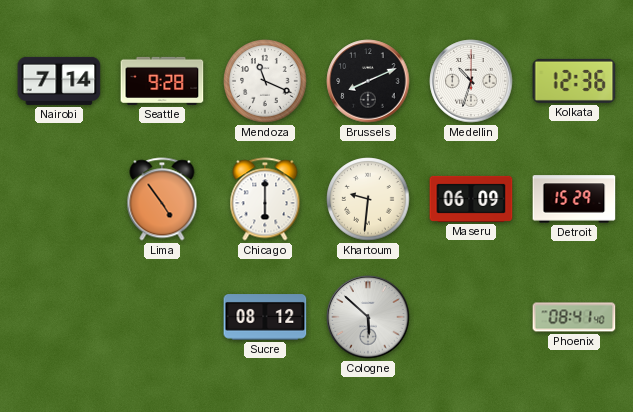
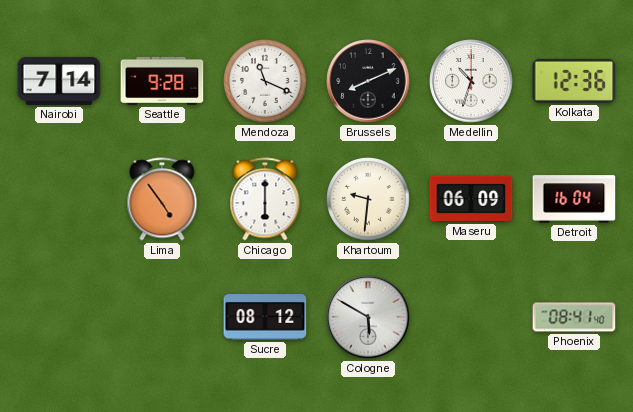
Detroit: 15:29 -> 16:04 (574, 199)
Cologne: 5:52 -> 5:50 (368, 317)
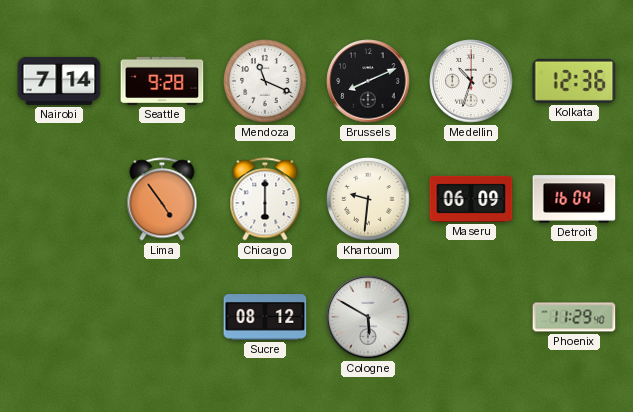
Phoenix: 08:41 -> 11:29 (574, 317)
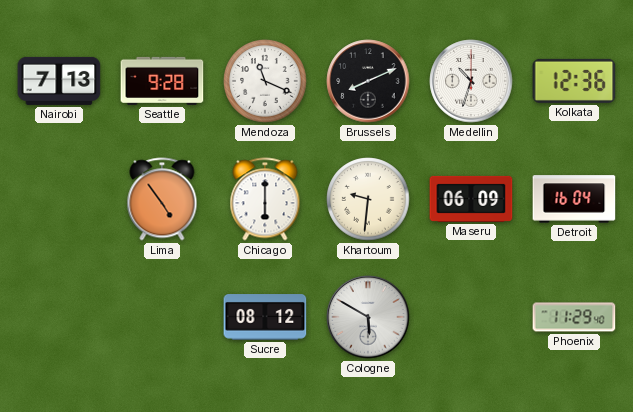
Nairobi: 7:14 -> 7:13 (59, 81)
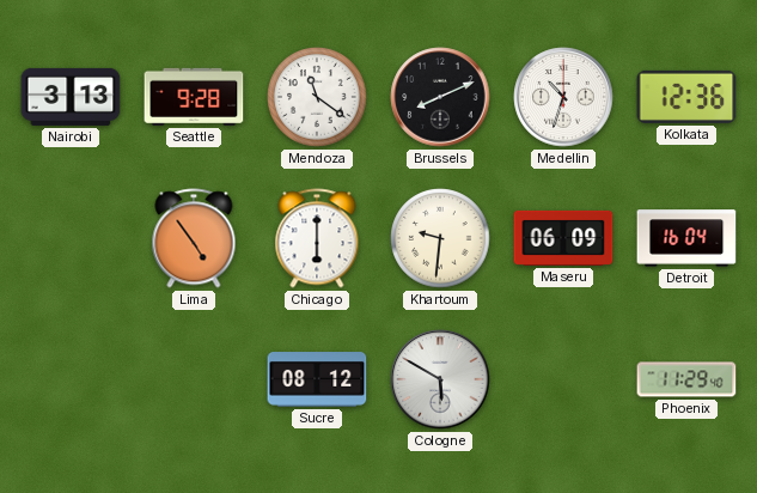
Nairobi: 7:13 -> 3:13 (71, 97)
Mendoza: 11:19 -> 11:21 (317, 97)
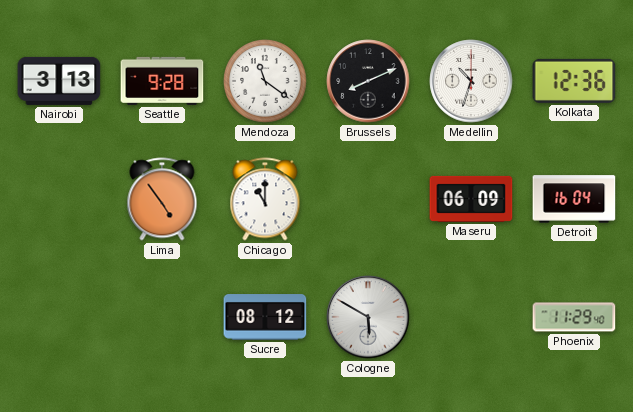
Chicago: 6:00 -> 11:00 (265, 199)
Khartoum: 9:31 -> none (440, 238)
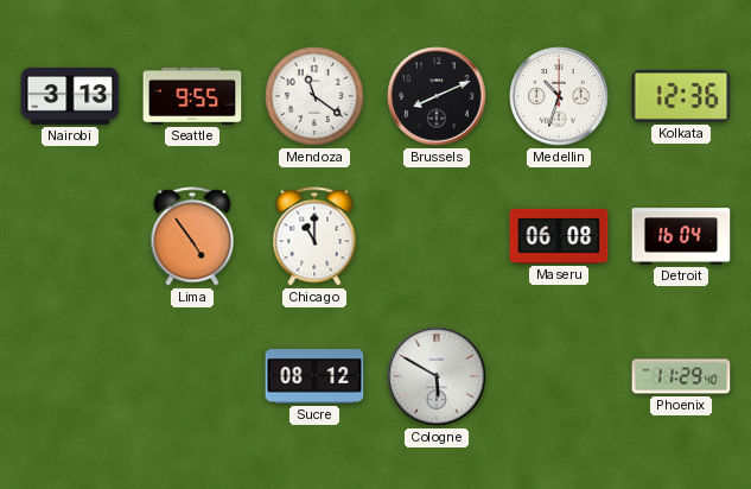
Seattle: 9:28 -> 9:55 (192, 96)
Maseru: 06:09 -> 06:08 (559, 236)
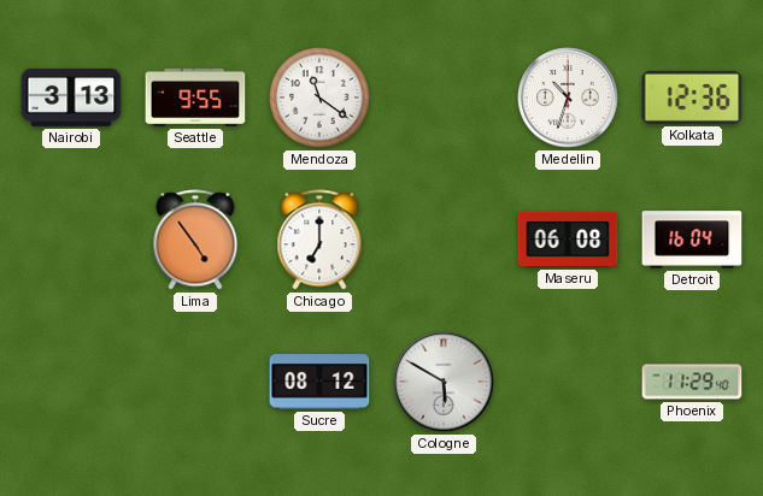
Brussels: 8:11 -> none (437, 96)
Chicago: 11:00 -> 7:00 (319, 240)
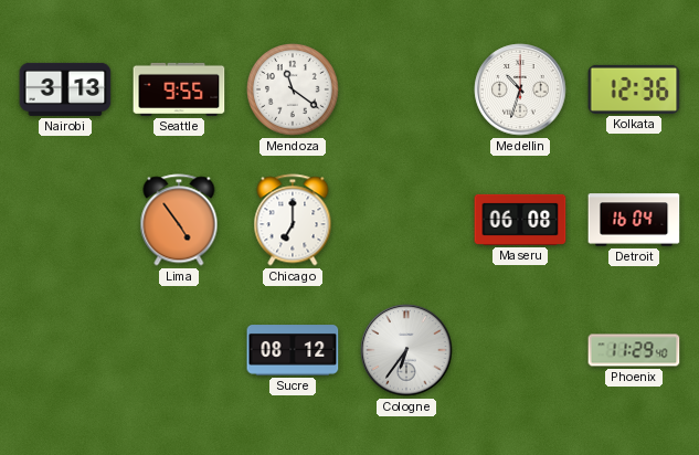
Cologne: 5:50 -> 6:36 (406, 350)
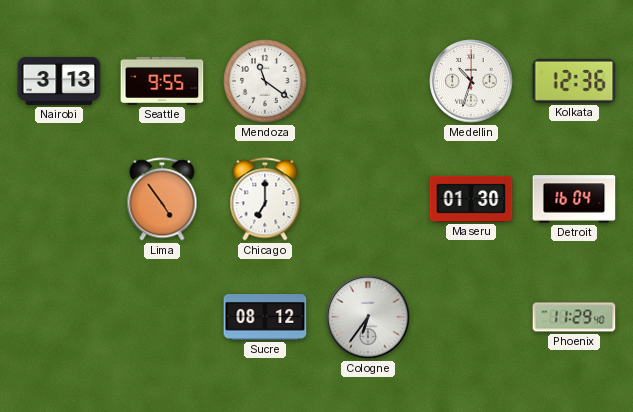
Maseru: 06:08 -> 01:30 (471, 199)
